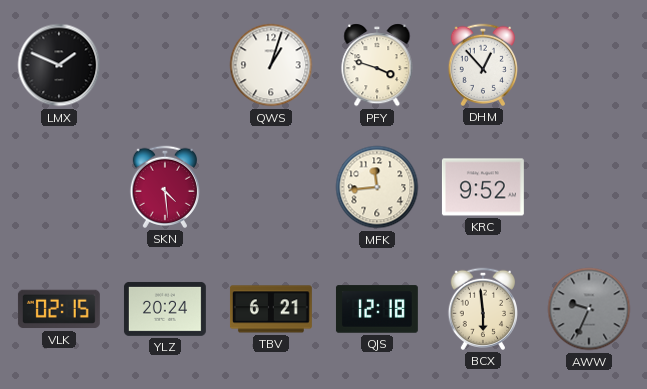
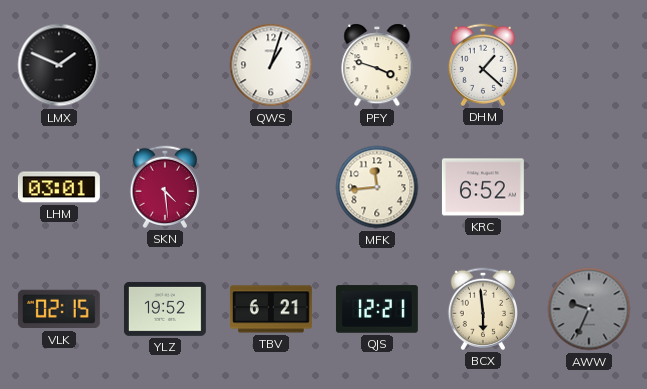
DHM: 12:53 -> 1:22 (482, 65)
LHM: none -> 03:01 (59, 187)
KRC: 9:52 -> 6:52 (483, 187)
YLZ: 20:24 -> 19:52 (165, 309)
QJS: 12:18 -> 12:21 (377, 309)
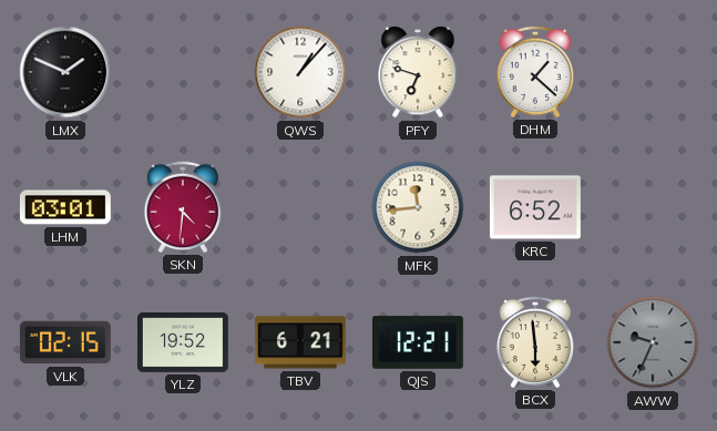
QWS: 1:03 -> 1:07 (300, 72)
PFY: 3:48 -> 6:48 (418, 72)
SKN: 4:29 -> 4:31 (182, 207)
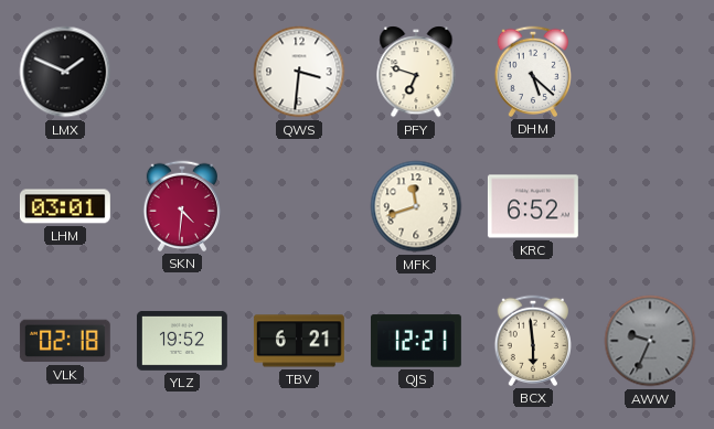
QWS: 1:07 -> 3:31 (299, 72)
DHM: 1:22 -> 5:22 (532, 72)
MFK: 11:44 -> 11:42 (416, 206)
VLK: 02:15 -> 02:18 (65, 341)
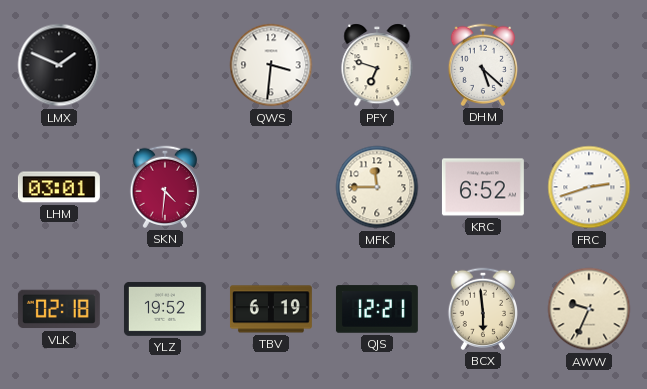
MFK: 11:42 -> 11:45 (377, 187)
FRC: none -> 2:42 (589, 187)
TBV: 6:21 -> 6:19 (271, 309)
AWW dial: grey -> cream (589, 309)
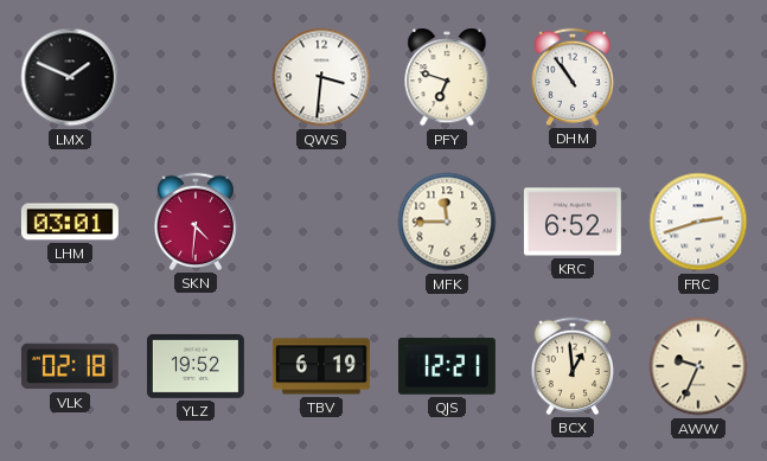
DHM: 5:22 -> 10:54 (571, 77)
BCX: 5:59 -> 12:59 (571, 366)
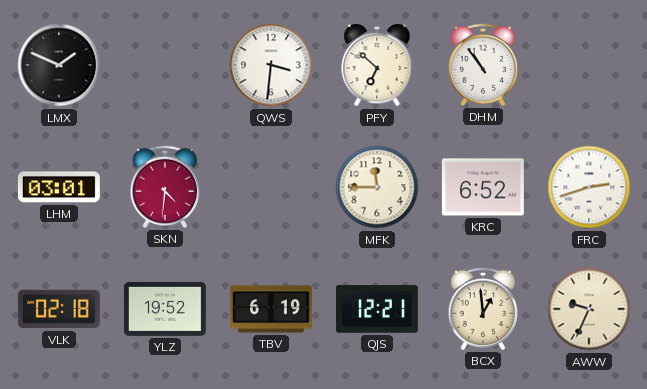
PFY: 6:48 -> 6:52 (377, 65)
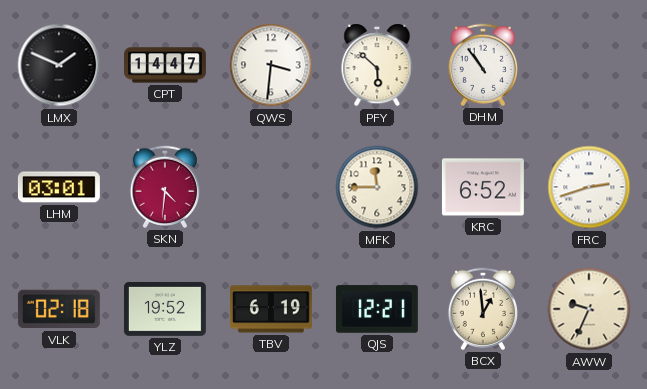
CPT: none -> 14:47 (166, 65)
PFY: 6:52 -> 5:52 (377, 65)
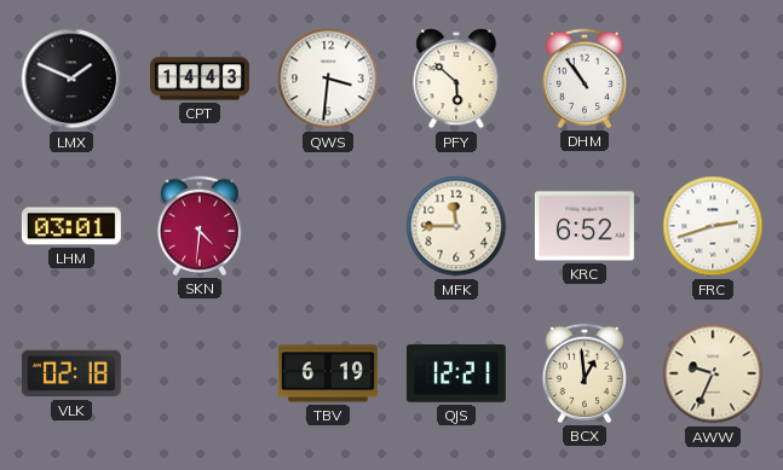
CPT: 14:47 -> 14:43 (201, 79)
YLZ: 19:52 -> none (165, 309)
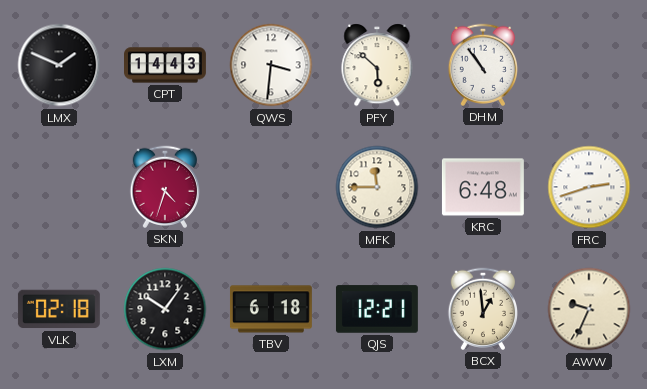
LHM: 03:01 -> none (71, 226)
SKN: 4:31 -> 4:33 (164, 187)
KRC: 6:52 -> 6:48 (483, 187)
LXM: none -> 10:06 (165, 309)
TBV: 6:19 -> 6:18 (271, 309)
